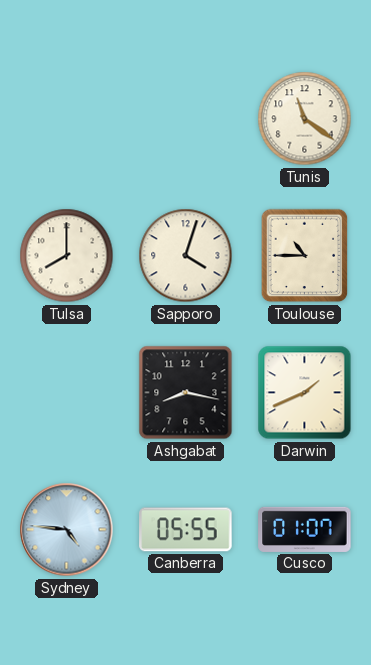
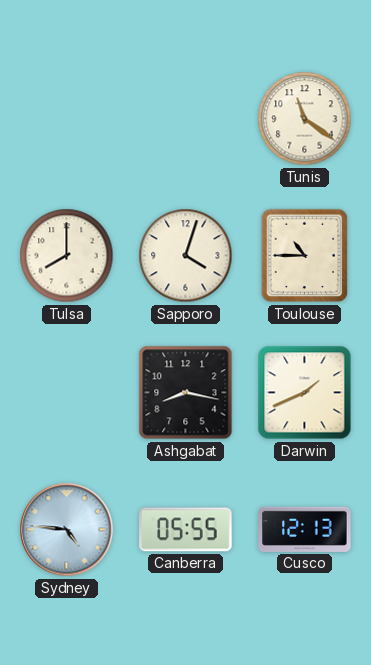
Cusco: 01:07 -> 12:13 (305, 529)
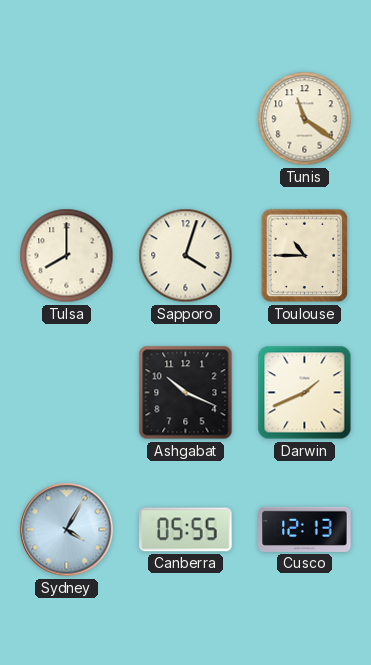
Ashgabat: 8:17 -> 10:19 (186, 393)
Sydney: 4:46 -> 4:05 (67, 530)
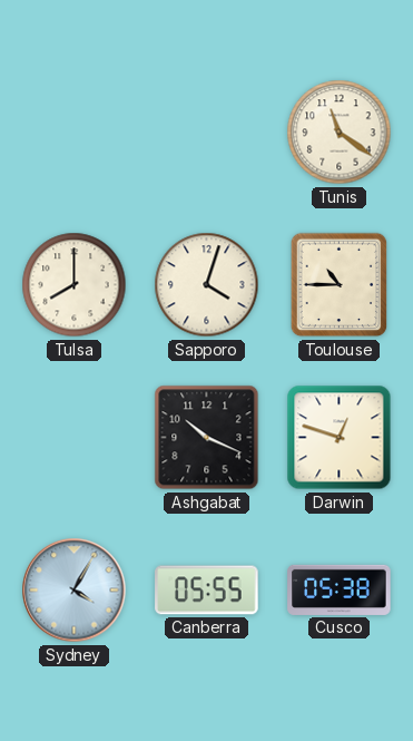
Darwin: 1:41 -> 12:48 (340, 438)
Cusco: 12:13 -> 05:38 (340, 589)
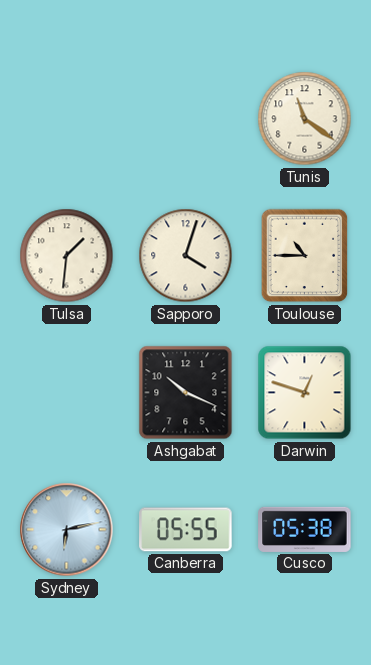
Tulsa: 8:00 -> 1:31 (67, 256)
Sydney: 4:05 -> 6:13 (67, 530)
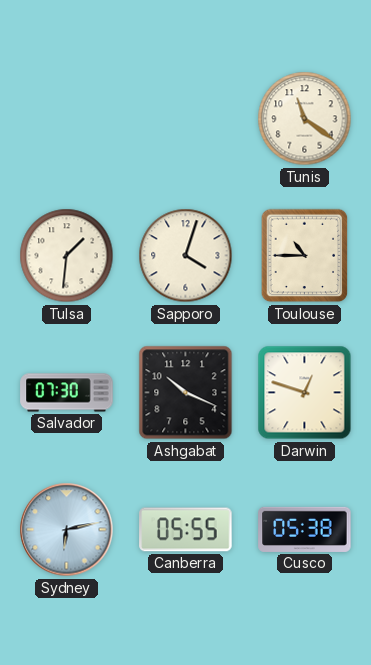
Salvador: none -> 07:30 (67, 393)
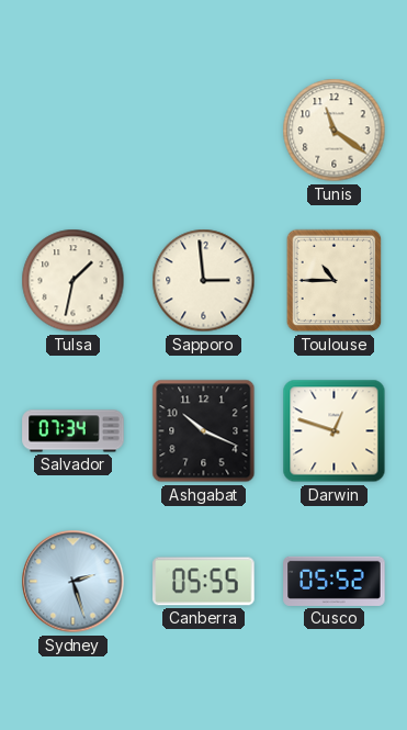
Tulsa: 1:31 -> 1:32 (74, 281)
Sapporo: 4:03 -> 2:59 (204, 281)
Salvador: 07:30 -> 07:34 (74, 431)
Sydney: 6:13 -> 2:27 (74, 582)
Cusco: 05:38 -> 05:52 (335, 581)
